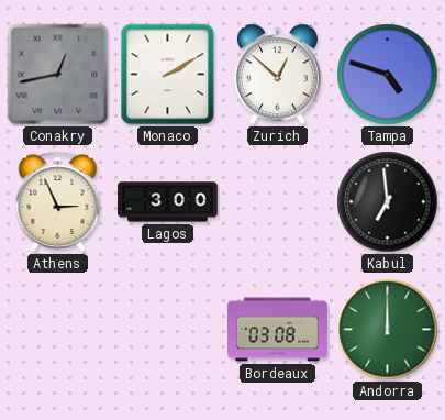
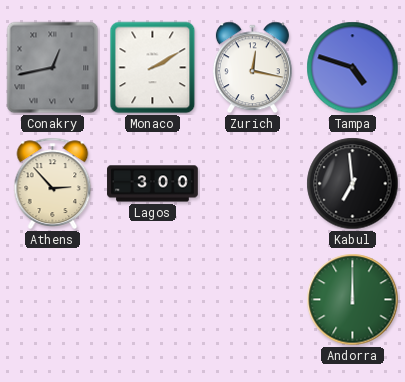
Zurich: 12:52 -> 12:17 (252, 68)
Athens: 2:56 -> 2:53 (53, 183)
Bordeaux: 03:08 -> none (278, 330)
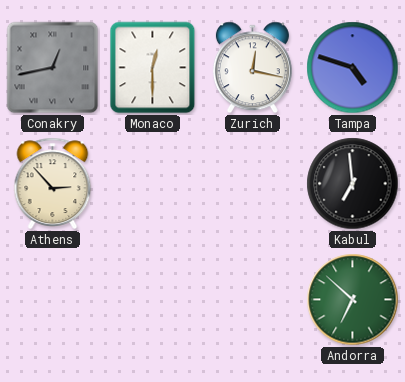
Monaco: 2:10 -> 12:30 (153, 68)
Lagos: 3:00 -> none (153, 184)
Andorra: 12:00 -> 6:52 (353, 300)
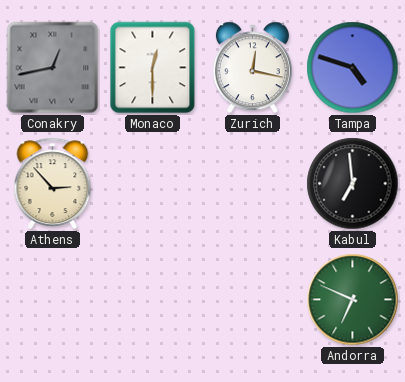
Andorra: 6:52 -> 6:49 (353, 300)
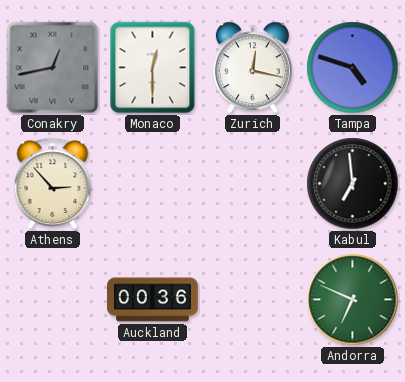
Auckland: none -> 00:36 (153, 300)
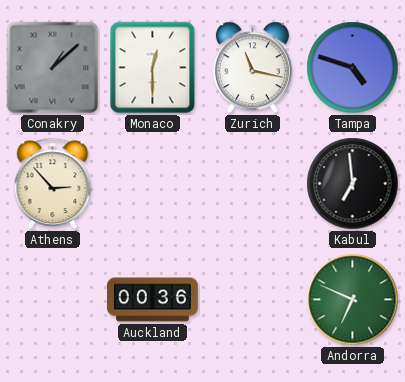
Conakry: 12:43 -> 1:08 (53, 68)
Zurich: 12:17 -> 11:17 (252, 68)
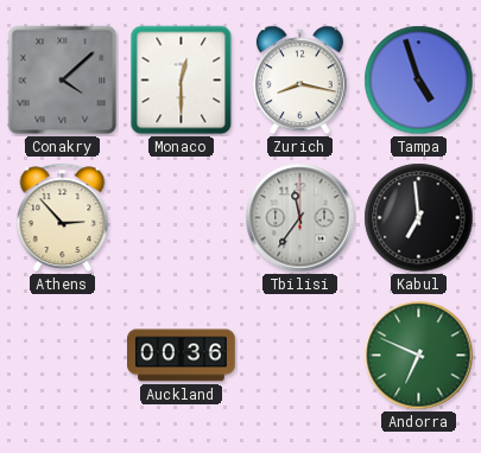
Conakry: 1:08 -> 4:08 (63, 81)
Zurich: 11:17 -> 8:17 (299, 81)
Tampa: 4:48 -> 4:57 (419, 81)
Tbilisi: none -> 11:36 (300, 218)
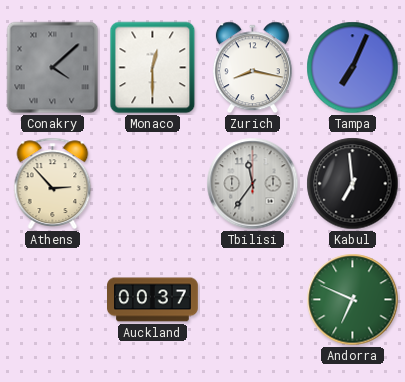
Tampa: 4:57 -> 7:04 (353, 68)
Auckland: 00:36 -> 00:37 (153, 300)
